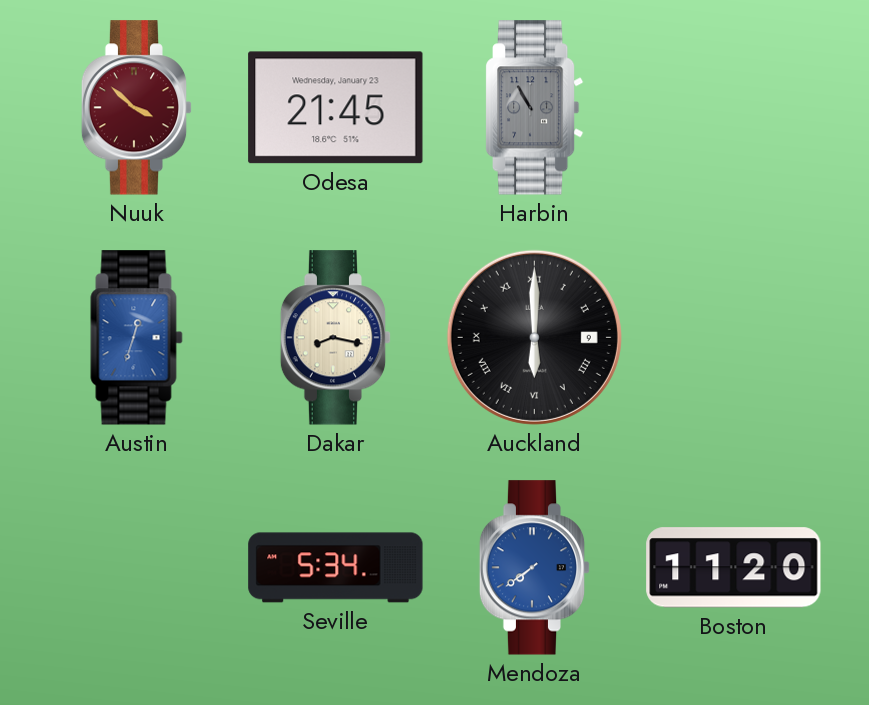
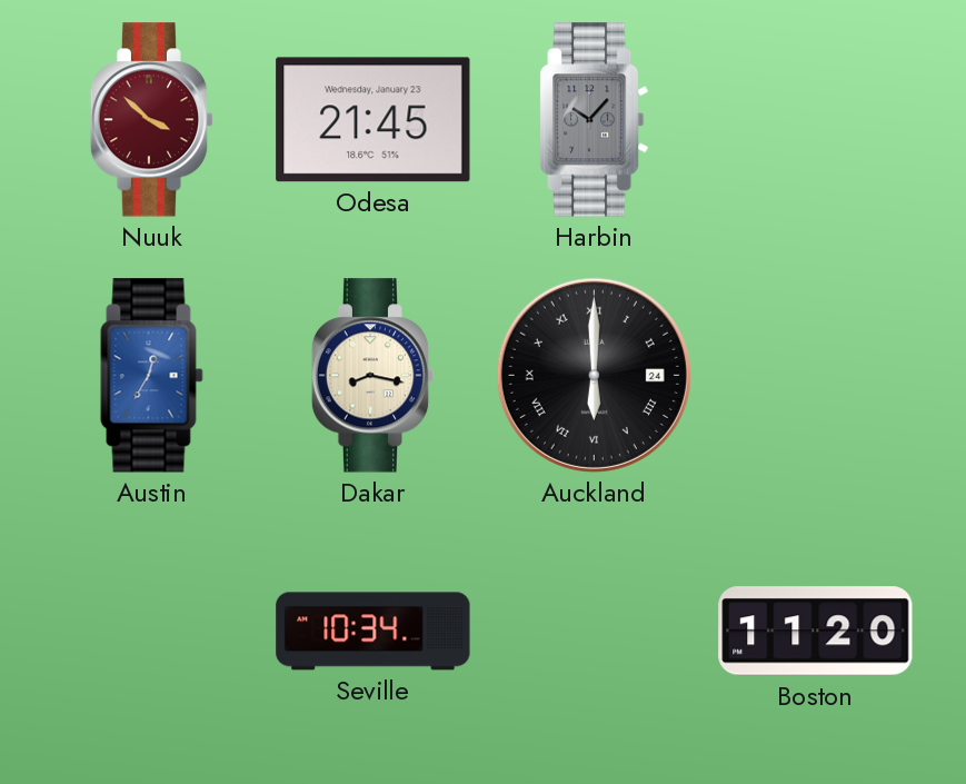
Harbin: 10:55 -> 10:07 (594, 120)
Austin: 12:33 -> 12:35 (152, 376)
Auckland date: 9 -> 24 (594, 375)
Seville: 5:34 -> 10:34 (374, 632)
Mendoza: 7:39 -> none (535, 568)
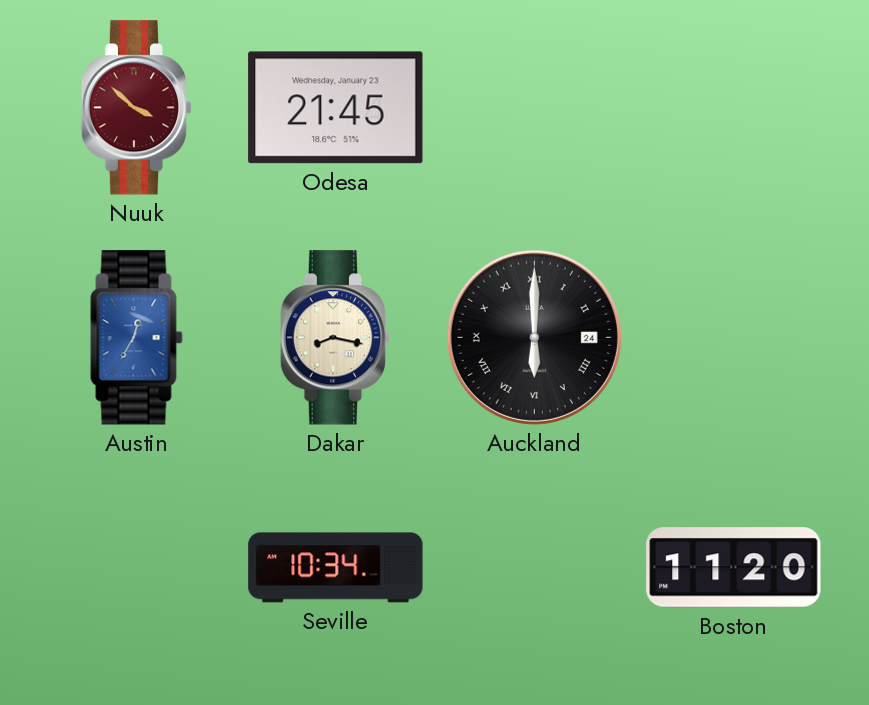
Harbin: 10:07 -> none (594, 120)
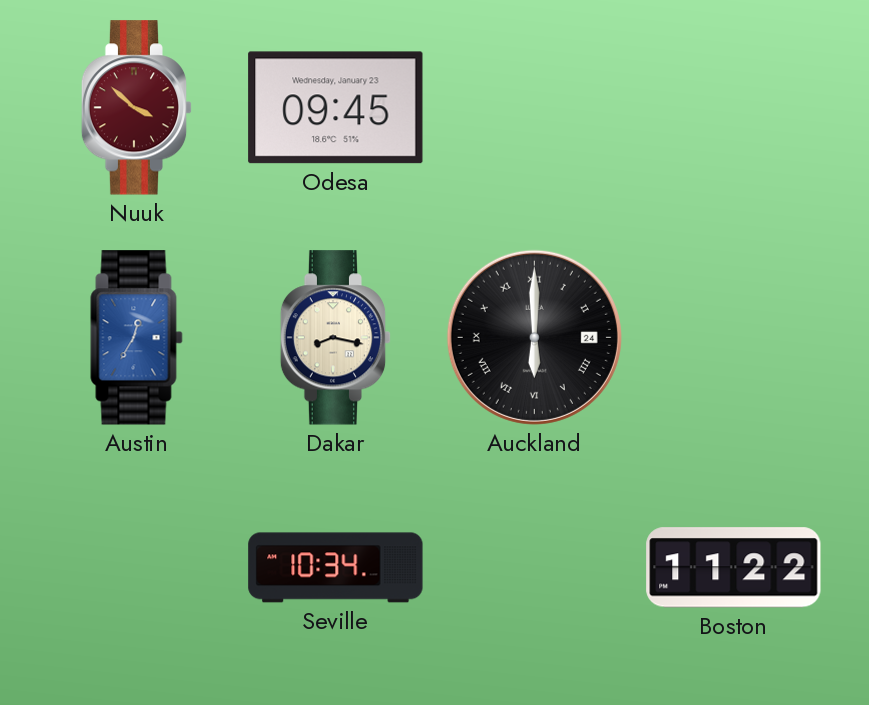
Odesa: 21:45 -> 09:45 (336, 108)
Boston: 11:20 -> 11:22 (734, 568)
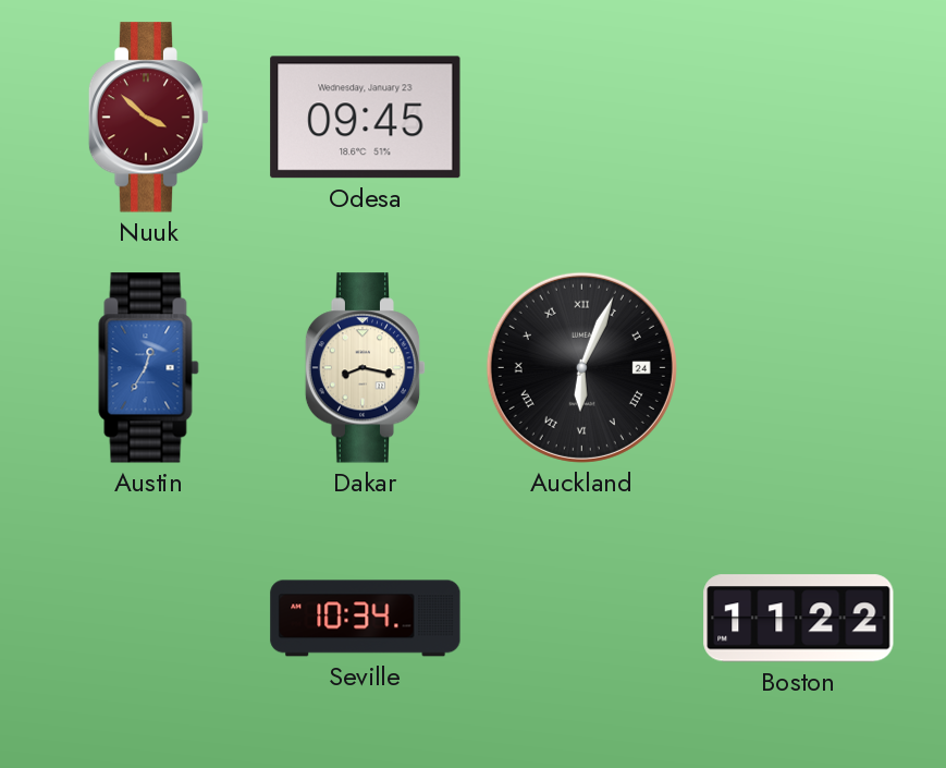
Auckland: 6:00 -> 6:04 (581, 367)
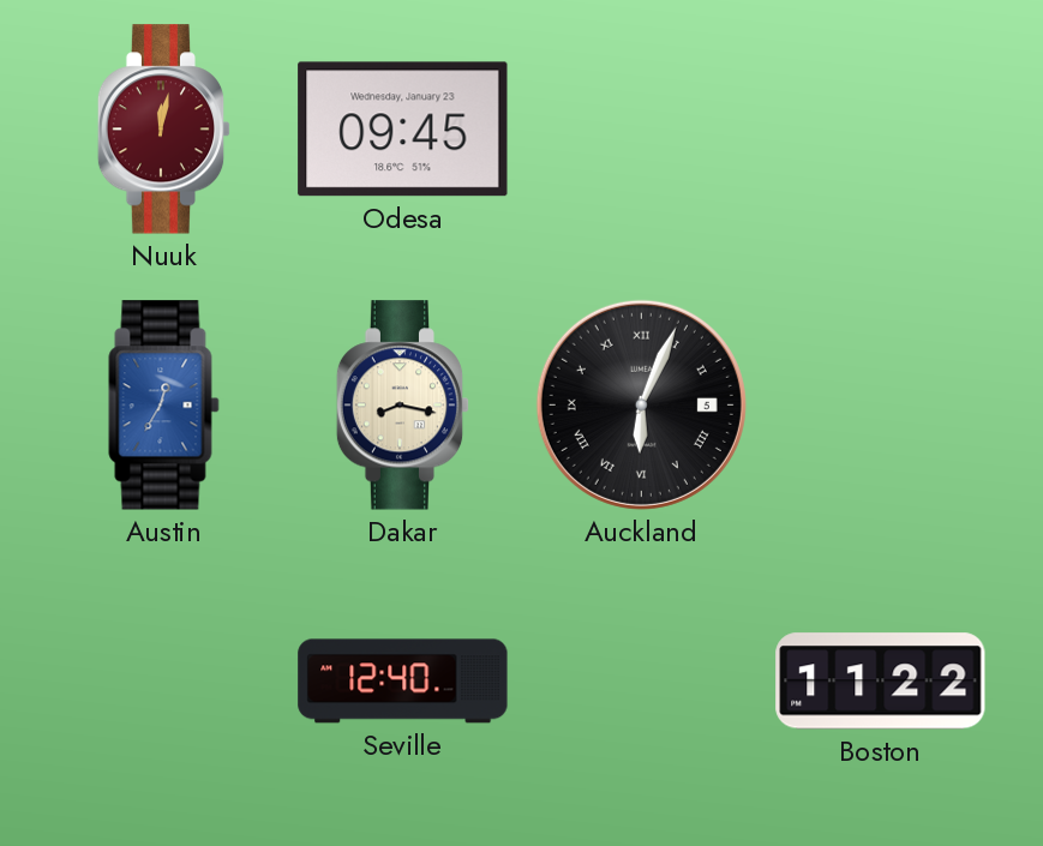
Nuuk: 3:52 -> 12:02 (164, 130)
Auckland date: 24 -> 5 (641, 404)
Seville: 10:34 -> 12:40 (403, 682)
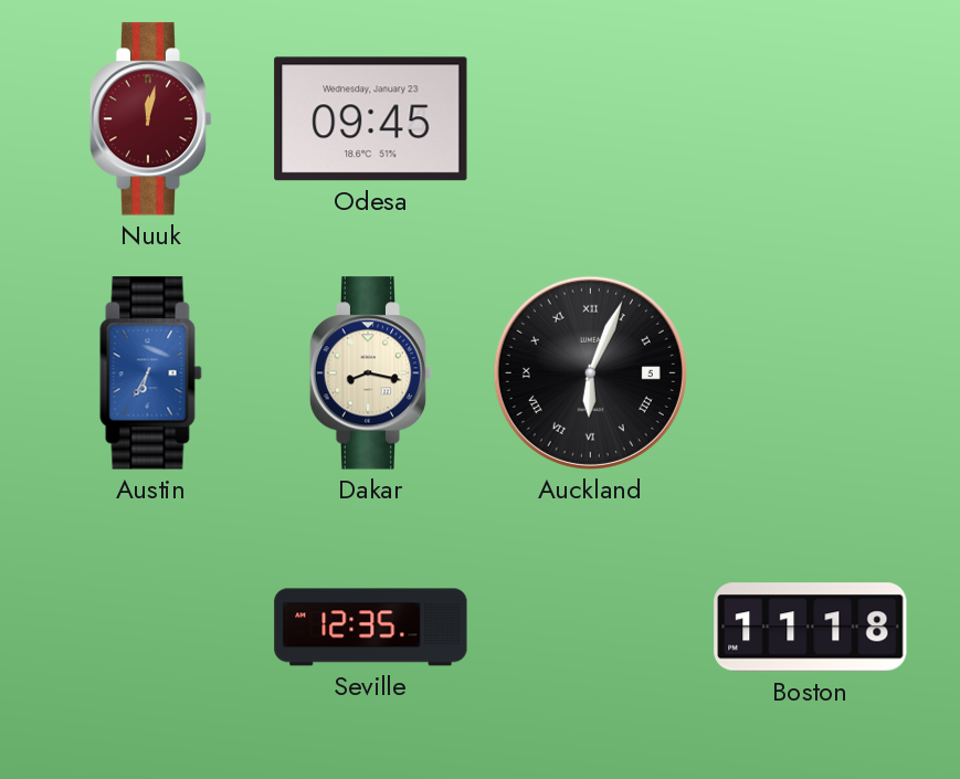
Austin: 12:35 -> 6:35 (151, 373)
Seville: 12:40 -> 12:35 (371, 628)
Boston: 11:22 -> 11:18 (811, 628)
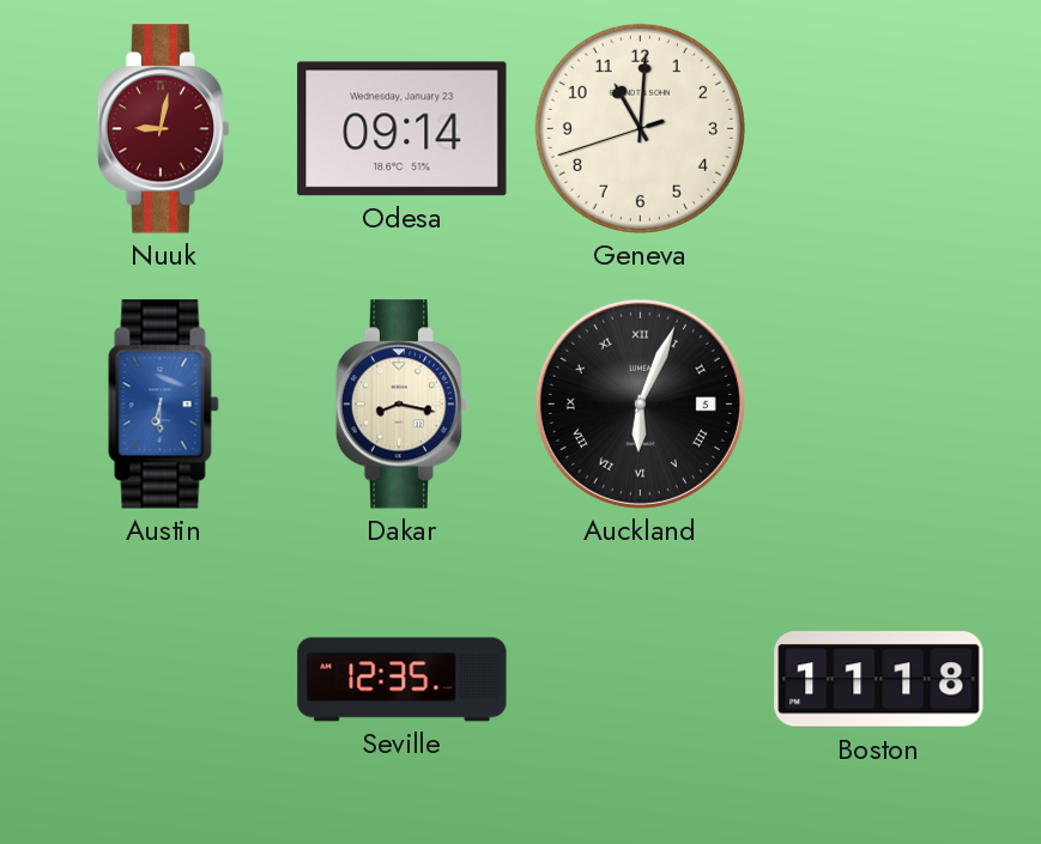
Nuuk: 12:02 -> 9:02 (164, 129)
Odesa: 09:45 -> 09:14 (403, 129)
Geneva: none -> 11:00 (640, 128)
Austin: 6:35 -> 6:30 (164, 405)
